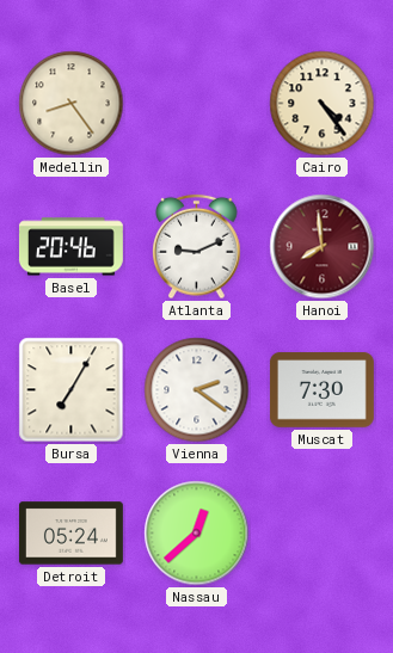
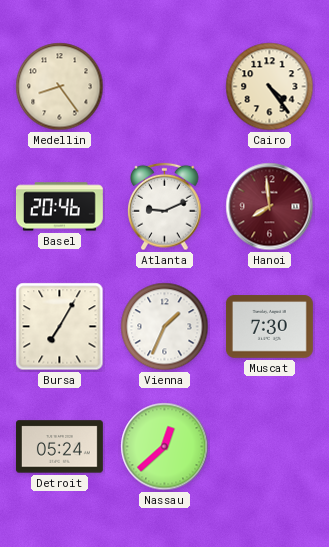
Vienna: 2:21 -> 1:34 (165, 327)
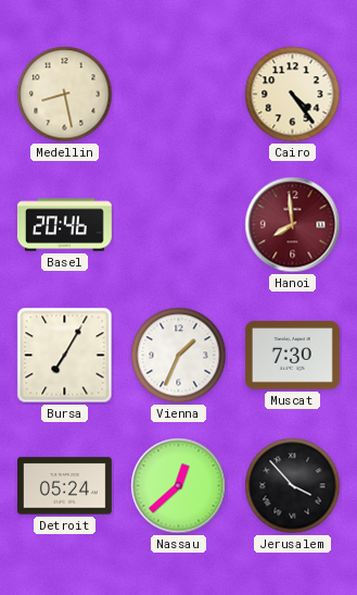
Medellin: 8:24 -> 8:28 (65, 95)
Atlanta: 9:11 -> none (165, 207)
Jerusalem: none -> 3:53 (293, 486)
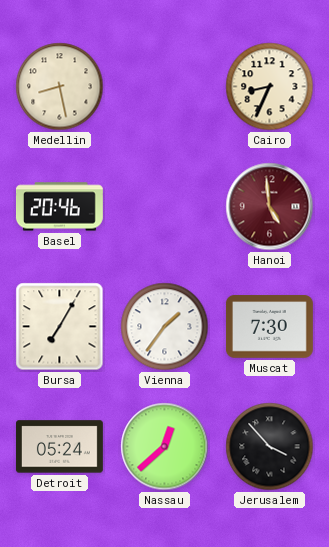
Cairo: 4:24 -> 8:34 (270, 87)
Hanoi: 7:59 -> 4:59 (270, 207)
Vienna: 1:34 -> 1:36 (165, 327)
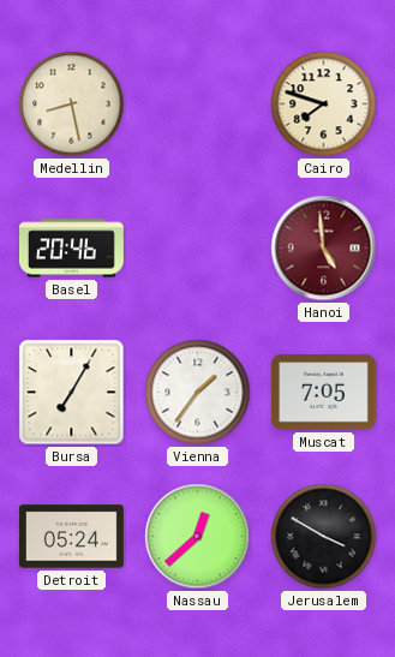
Cairo: 8:34 -> 7:48 (324, 104)
Muscat: 7:30 -> 7:05 (323, 393)
Jerusalem: 3:53 -> 3:50 (324, 537)
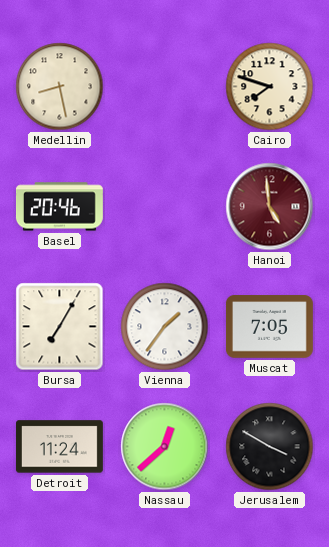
Detroit: 05:24 -> 11:24 (59, 447)
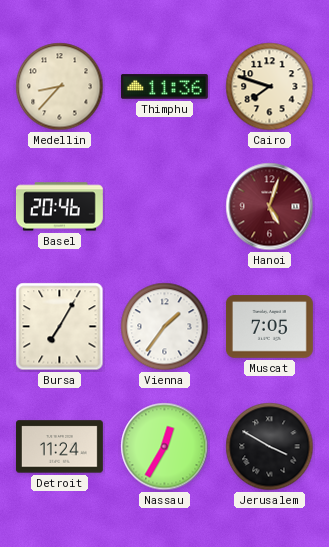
Medellin: 8:28 -> 8:37 (60, 87)
Thimphu: none -> 11:36 (164, 87)
Hanoi: 4:59 -> 5:03 (270, 207)
Nassau: 12:38 -> 12:35 (165, 447)
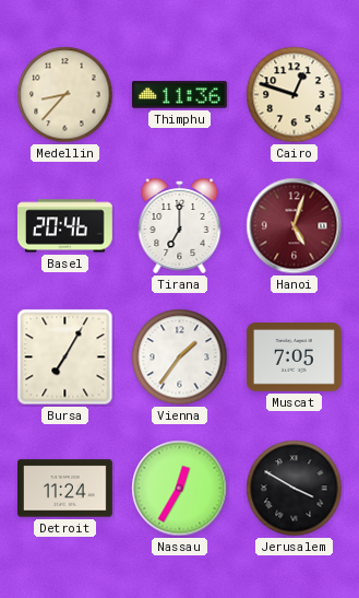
Cairo: 7:48 -> 12:48 (295, 95)
Tirana: none -> 7:00 (180, 225)
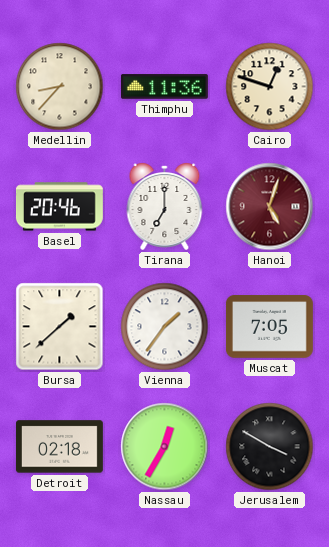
Bursa: 7:05 -> 1:38 (60, 327)
Detroit: 11:24 -> 02:18 (59, 447)
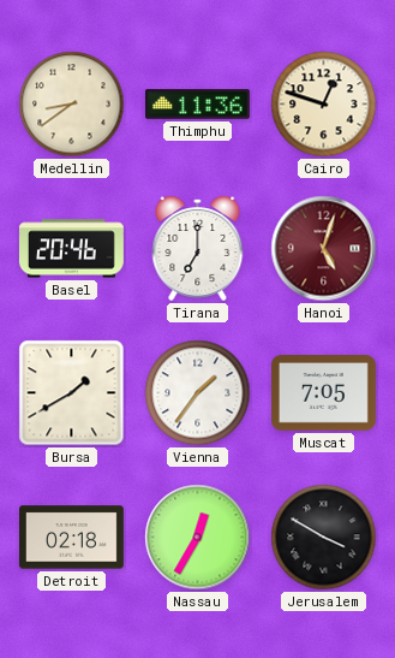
Medellin: 8:37 -> 8:39 (72, 105)
Bursa: 1:38 -> 1:40 (72, 393)
